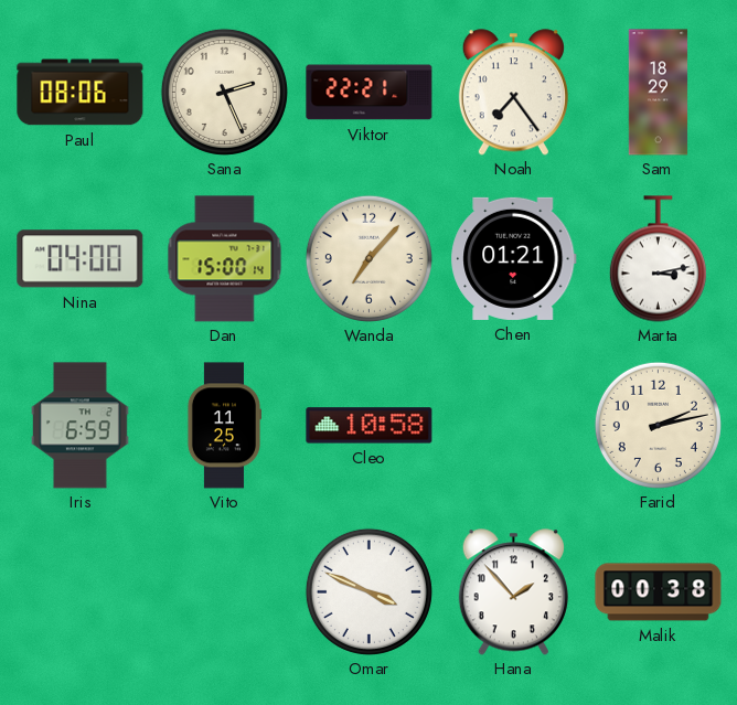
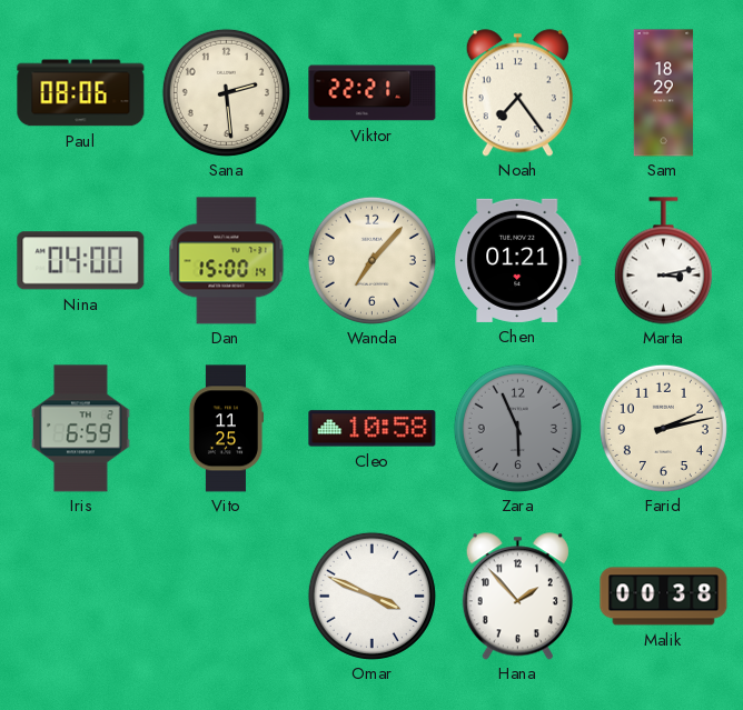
Sana: 2:26 -> 2:29 (226, 92)
Zara: none -> 5:56 (517, 428)
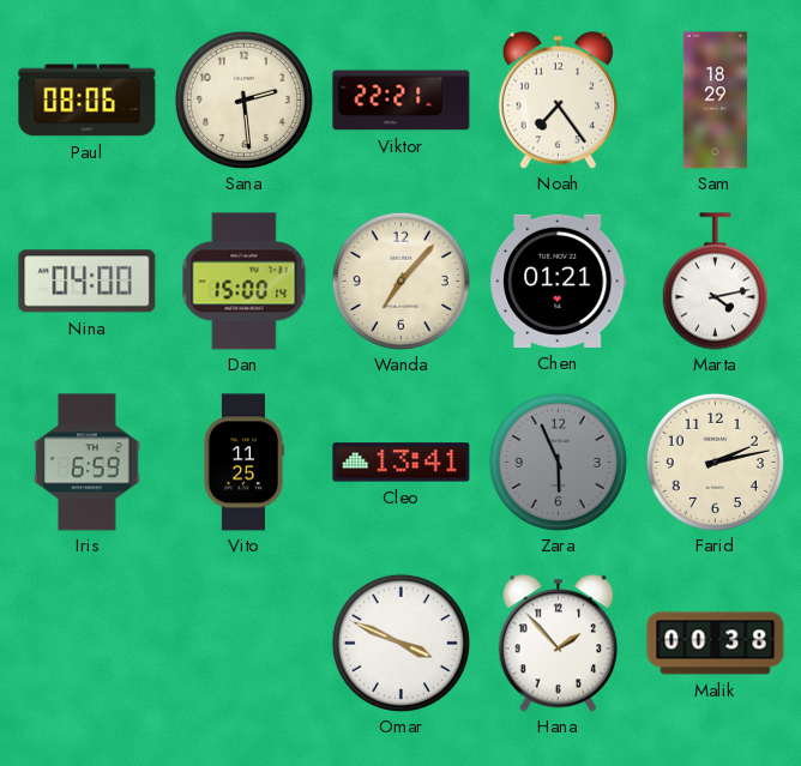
Marta: 3:13 -> 4:13 (715, 282)
Cleo: 10:58 -> 13:41 (402, 463)
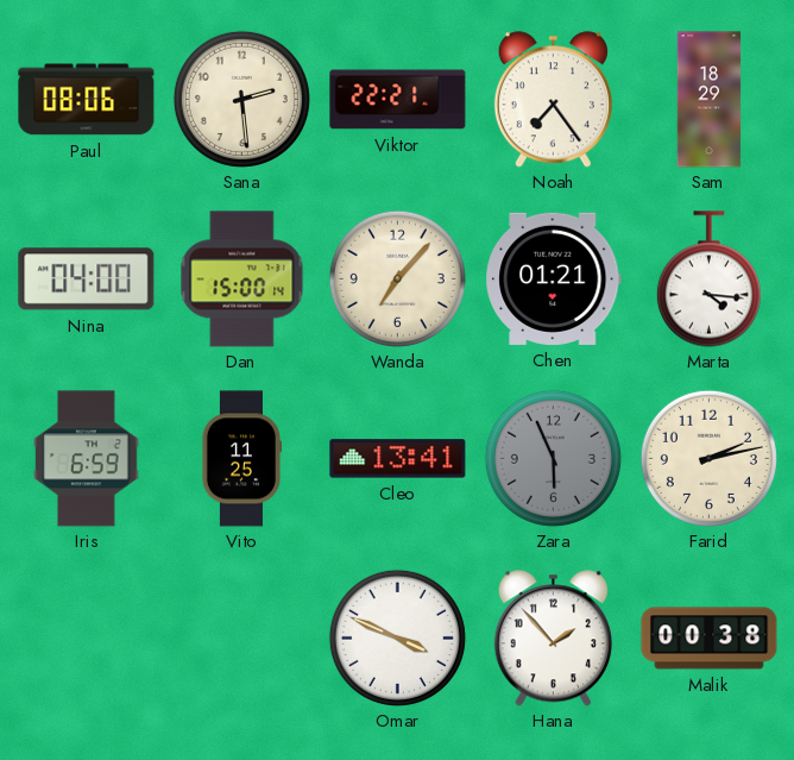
Marta: 4:13 -> 4:16 (708, 279)
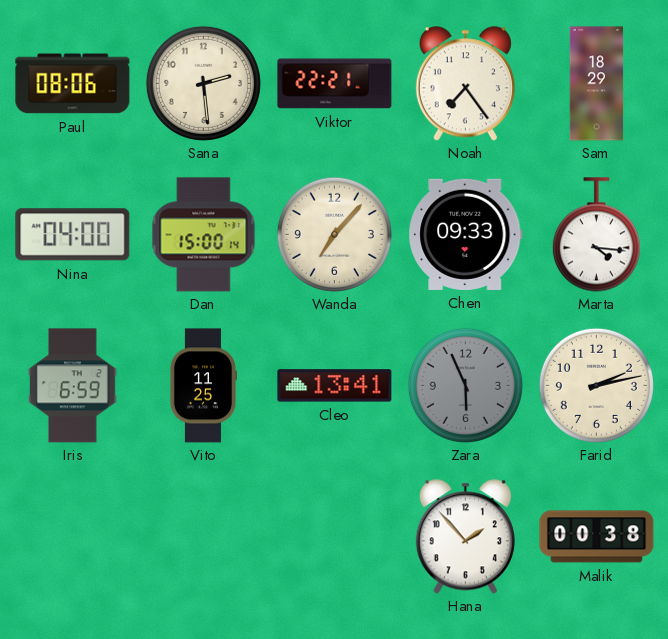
Chen: 01:21 -> 09:33 (466, 234)
Omar: 3:49 -> none (397, 637)
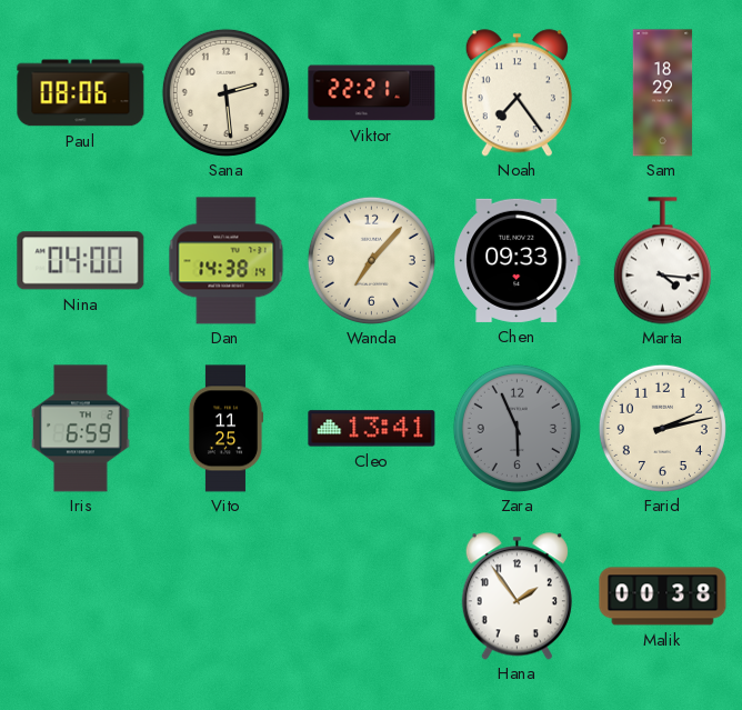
Dan: 15:00 -> 14:38 (227, 261)
Hana: 1:53 -> 1:54 (517, 597)
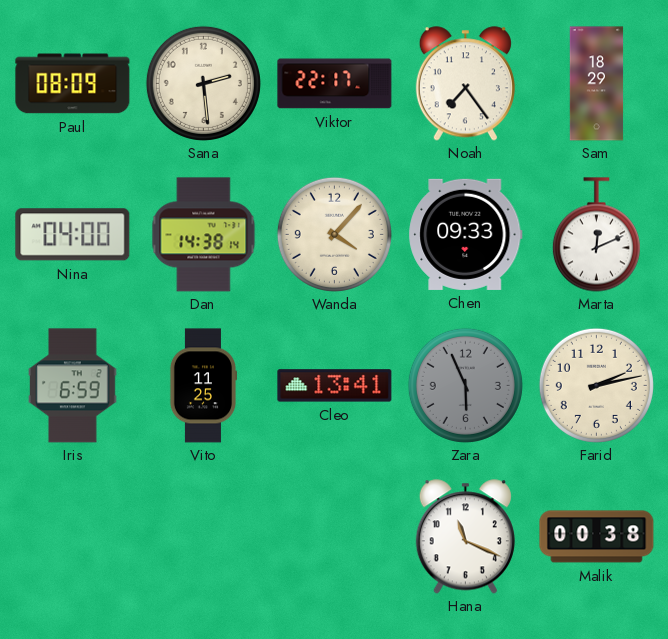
Paul: 08:06 -> 08:09 (73, 84)
Viktor: 22:21 -> 22:17 (335, 84)
Wanda: 7:07 -> 4:07 (334, 234)
Marta: 4:16 -> 12:11 (596, 235)
Hana: 1:54 -> 11:19 (465, 537)
